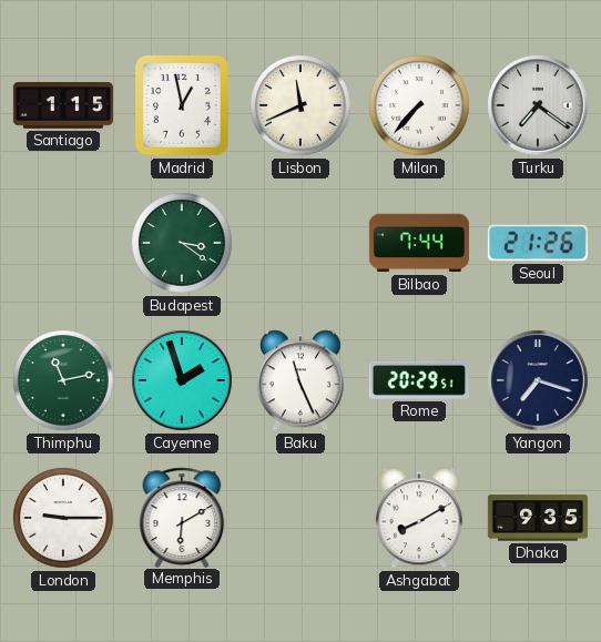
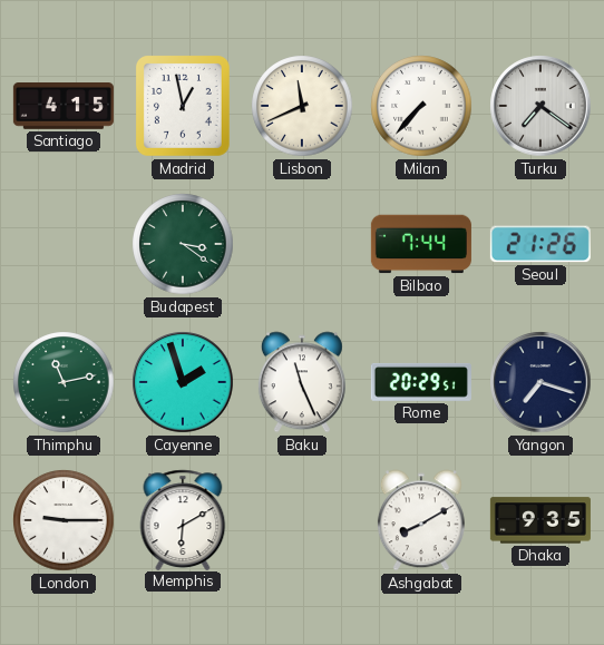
Santiago: 1:15 -> 4:15 (64, 107)
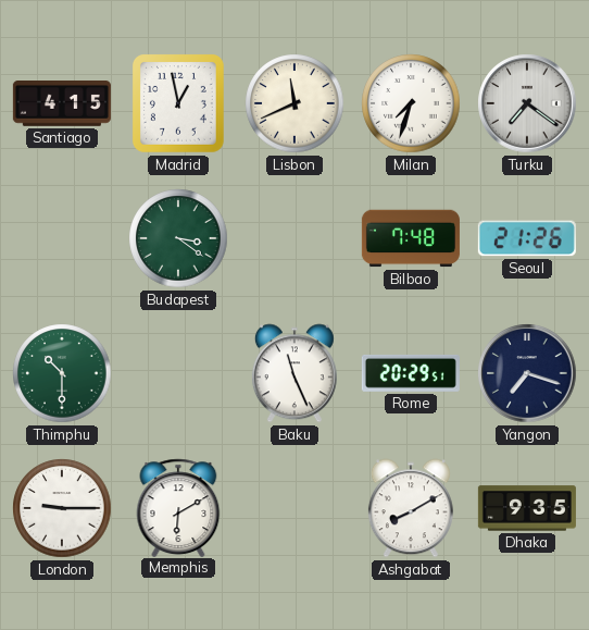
Milan: 7:37 -> 7:33 (411, 103)
Bilbao: 7:44 -> 7:48 (411, 238)
Thimphu: 11:13 -> 10:30 (62, 373)
Cayenne: 1:57 -> none (183, 382)
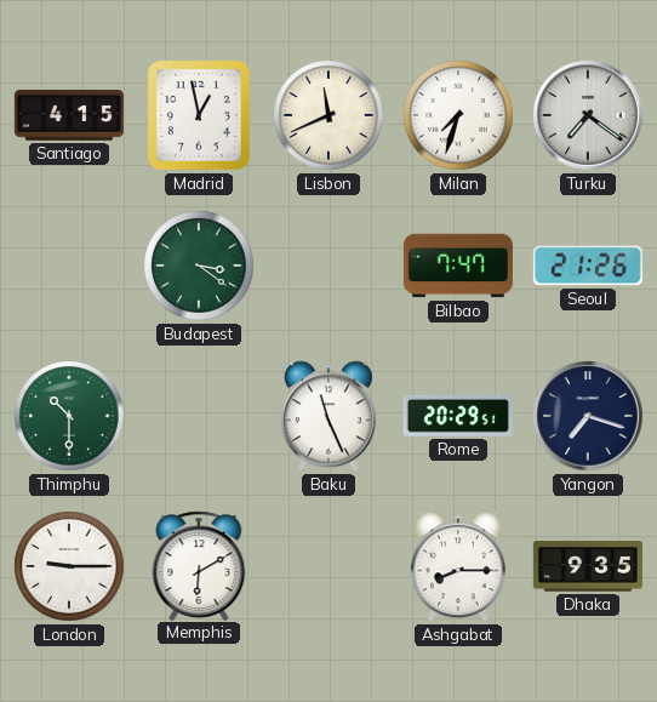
Bilbao: 7:48 -> 7:47 (458, 266)
Ashgabat: 8:10 -> 8:15 (458, 566)
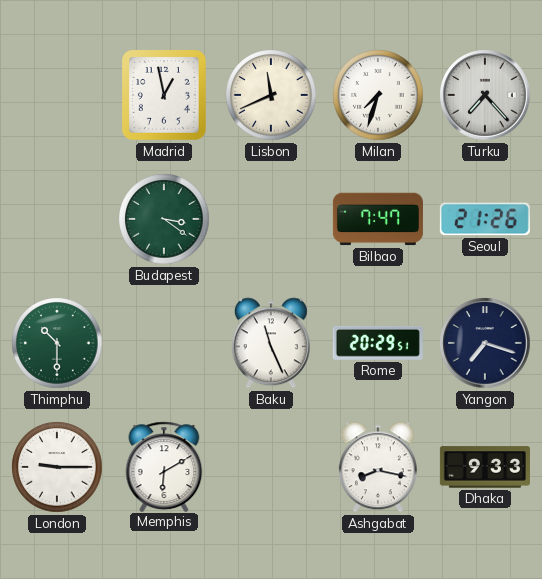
Santiago: 4:15 -> none (69, 116)
Turku: 7:21 -> 7:23 (485, 95)
Ashgabat: 8:15 -> 8:17 (378, 467)
Dhaka: 9:35 -> 9:33 (485, 467)
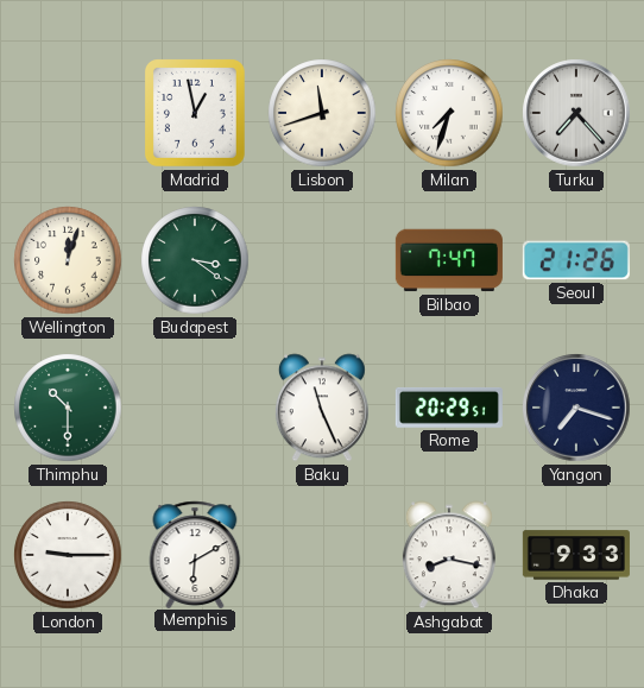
Lisbon: 11:41 -> 11:42 (322, 113)
Wellington: none -> 12:03 (68, 260)
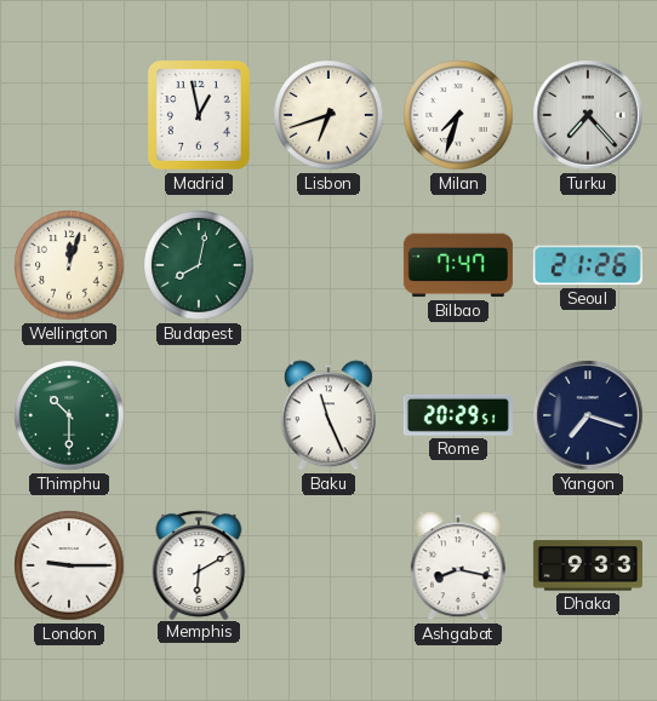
Lisbon: 11:42 -> 6:42 (328, 115)
Budapest: 3:21 -> 8:02 (199, 265)
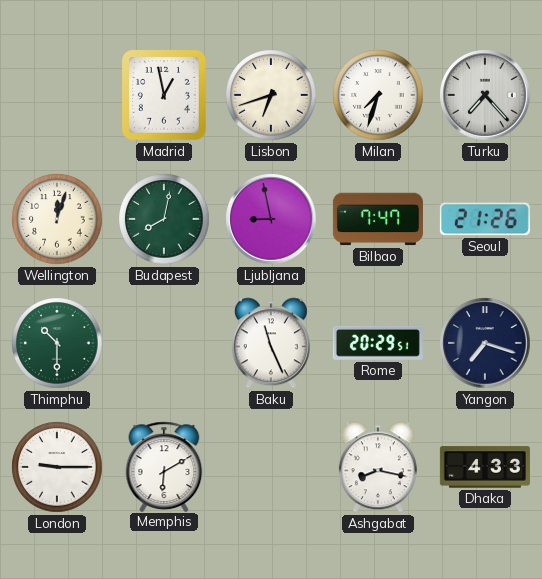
Ljubljana: none -> 8:58 (271, 219)
Dhaka: 9:33 -> 4:33 (485, 467)
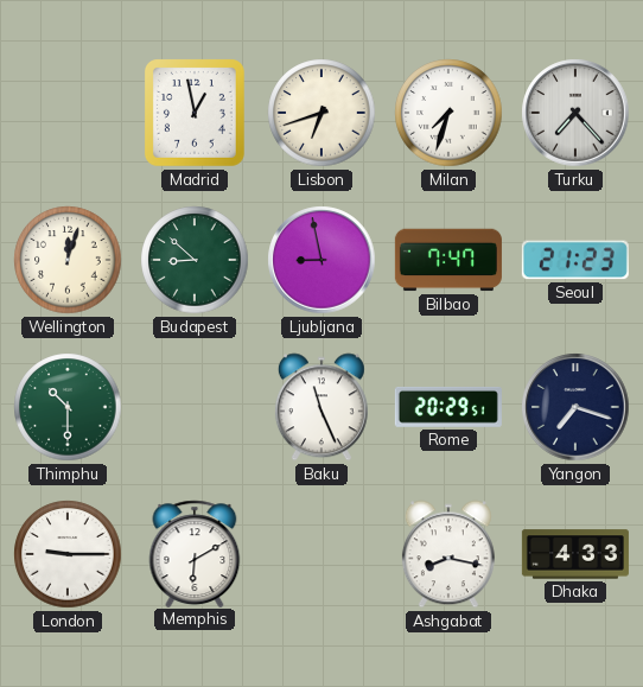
Budapest: 8:02 -> 8:52 (195, 260)
Seoul: 21:26 -> 21:23 (575, 260)
